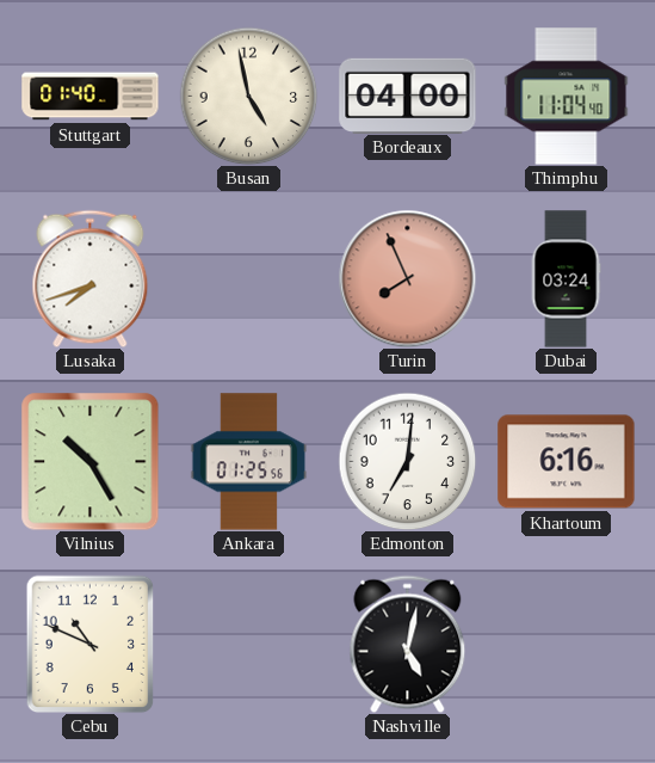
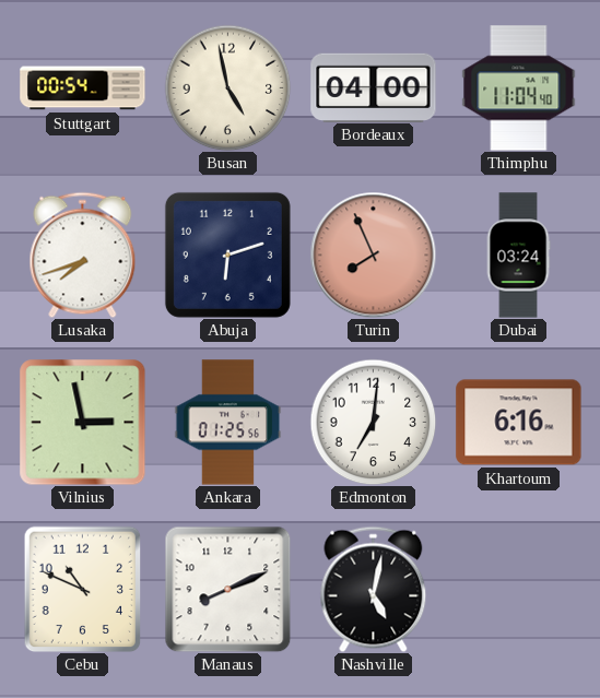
Stuttgart: 01:40 -> 00:54 (83, 88)
Abuja: none -> 6:12 (227, 255)
Vilnius: 10:25 -> 2:58 (83, 423)
Manaus: none -> 8:11 (227, 589)
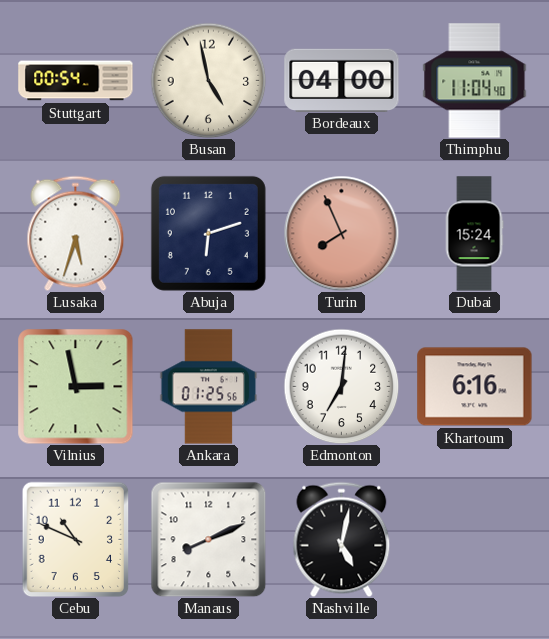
Lusaka: 7:42 -> 5:33 (76, 233)
Dubai: 03:24 -> 15:24 (474, 234)
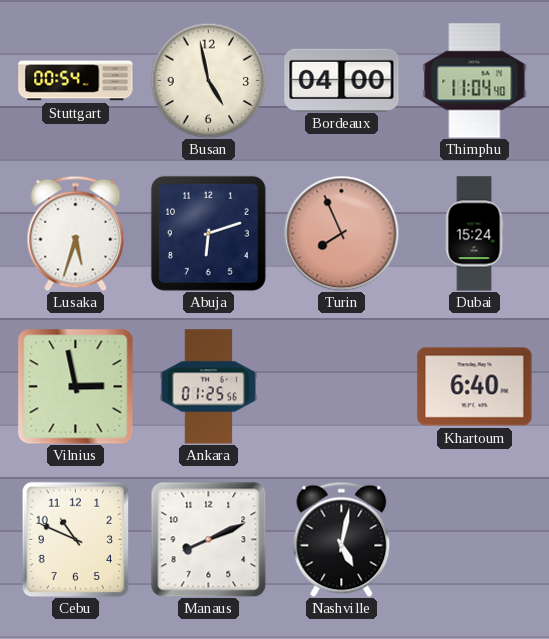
Edmonton: 7:01 -> none (341, 386)
Khartoum: 6:16 -> 6:40 (475, 387)
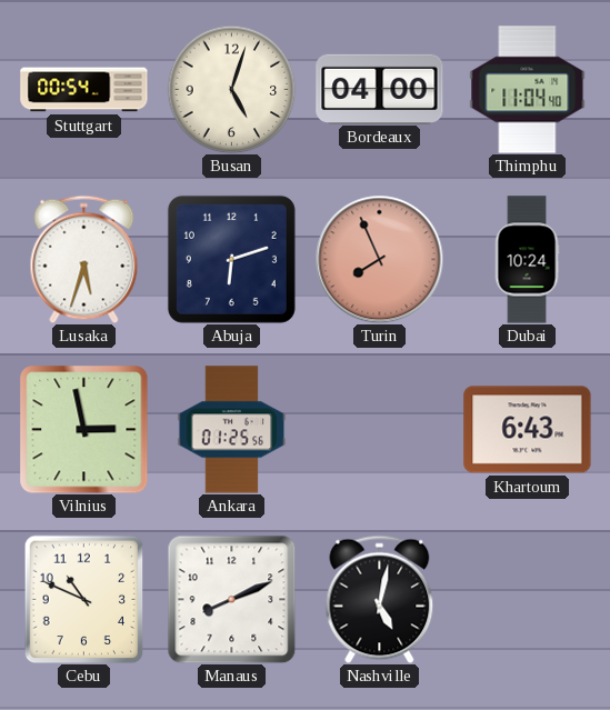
Busan: 4:58 -> 5:03 (231, 89)
Dubai: 15:24 -> 10:24 (527, 260)
Khartoum: 6:40 -> 6:43 (528, 430)
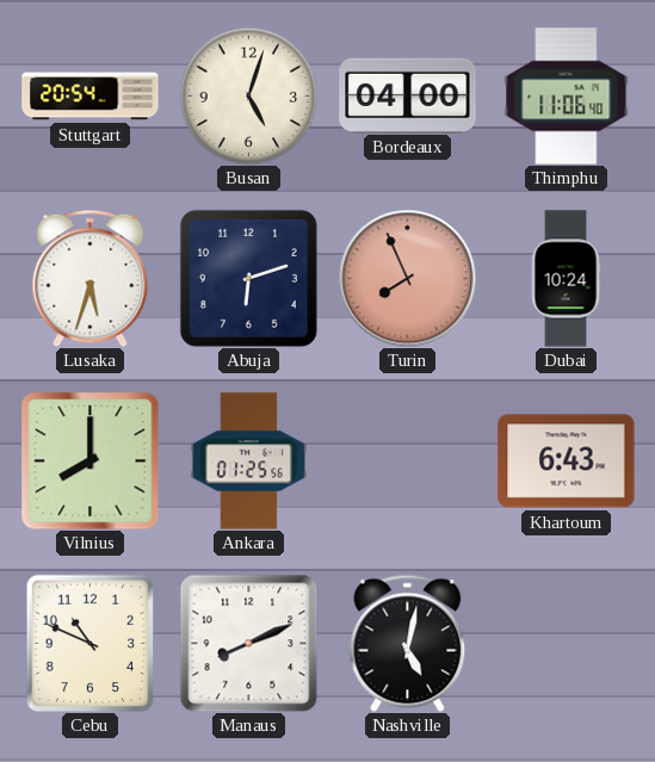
Stuttgart: 00:54 -> 20:54 (91, 97)
Thimphu: 11:04 -> 11:06 (567, 97)
Vilnius: 2:58 -> 8:00 (91, 461)
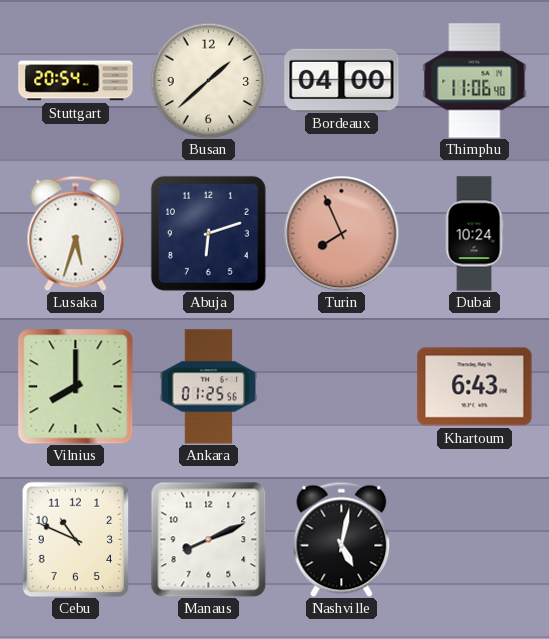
Busan: 5:03 -> 1:38 (208, 80)
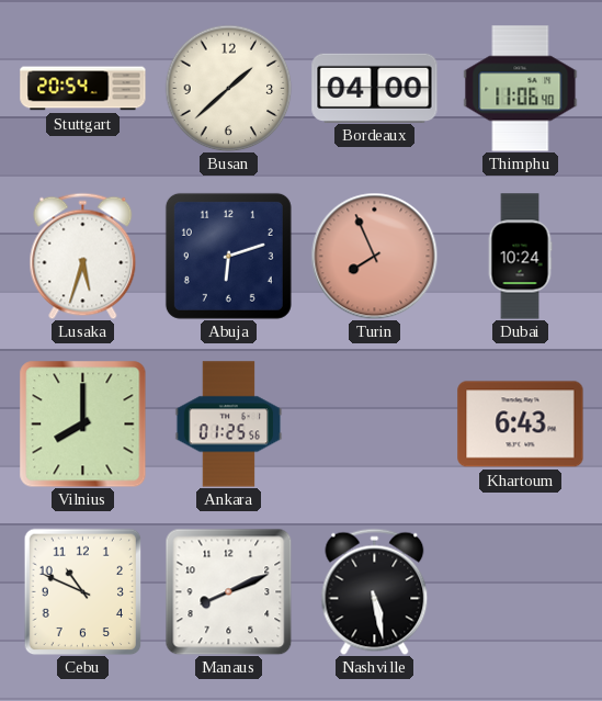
Nashville: 5:02 -> 5:28 (375, 591)
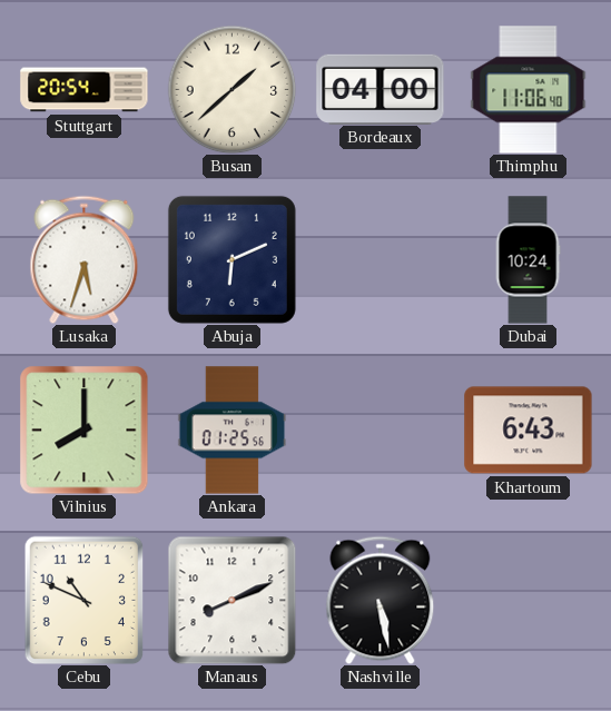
Abuja: 6:12 -> 6:11 (231, 259)
Turin: 7:56 -> none (374, 256)
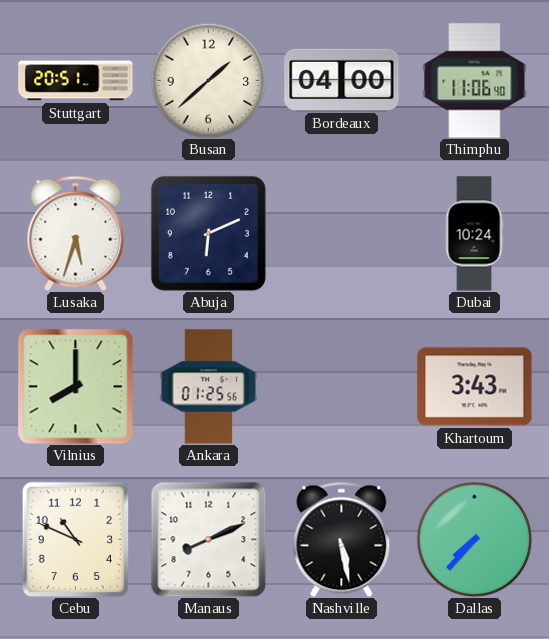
Stuttgart: 20:54 -> 20:51 (76, 81)
Khartoum: 6:43 -> 3:43 (475, 387)
Dallas: none -> 7:37 (474, 539)
